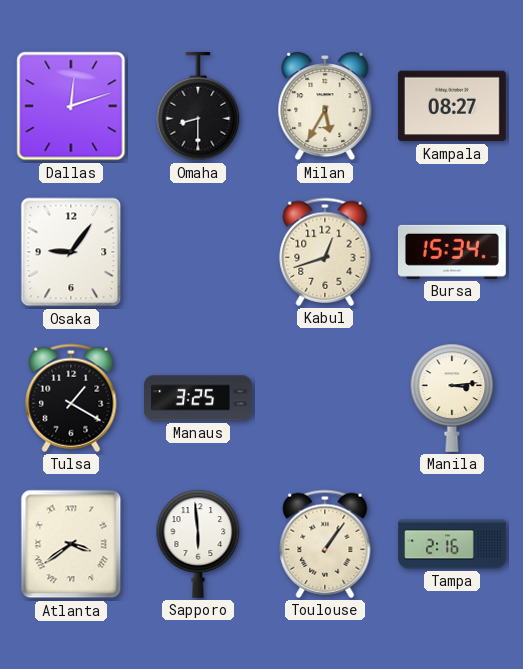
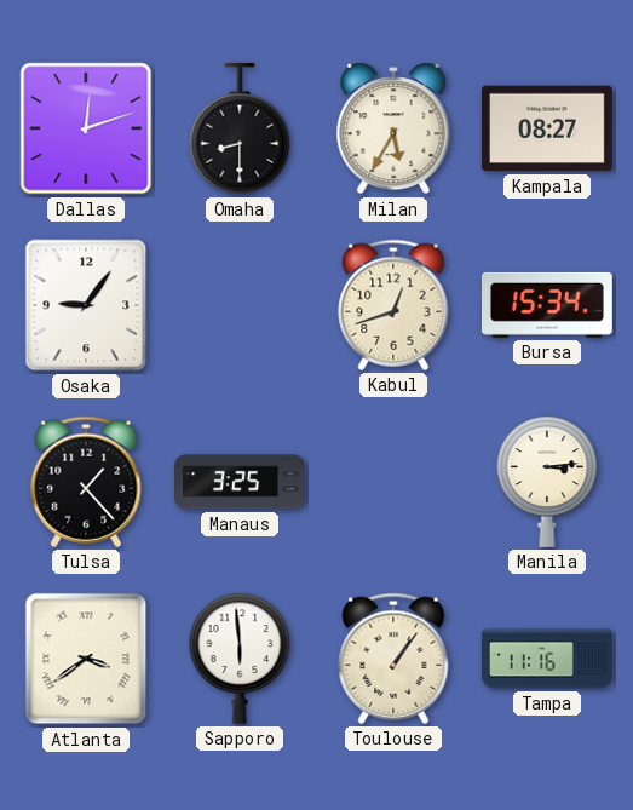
Tulsa: 1:20 -> 1:23 (86, 482)
Tampa: 2:16 -> 11:16 (547, 659)
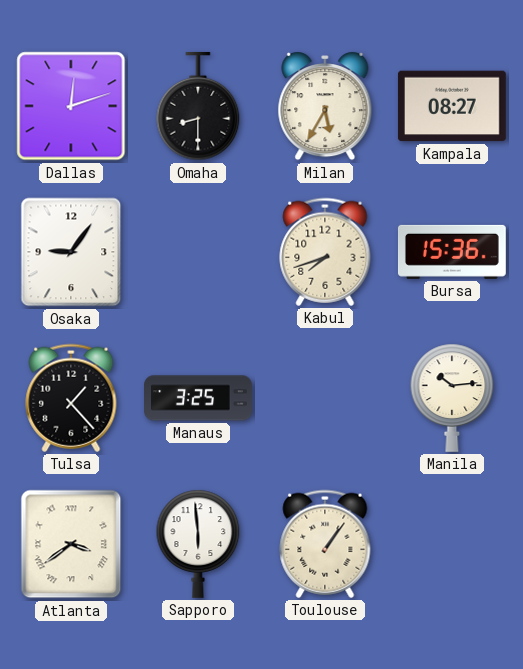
Kabul: 12:42 -> 7:42 (325, 252)
Bursa: 15:34 -> 15:36 (452, 252)
Manila: 3:14 -> 10:14 (452, 398)
Tampa: 11:16 -> none (547, 659)
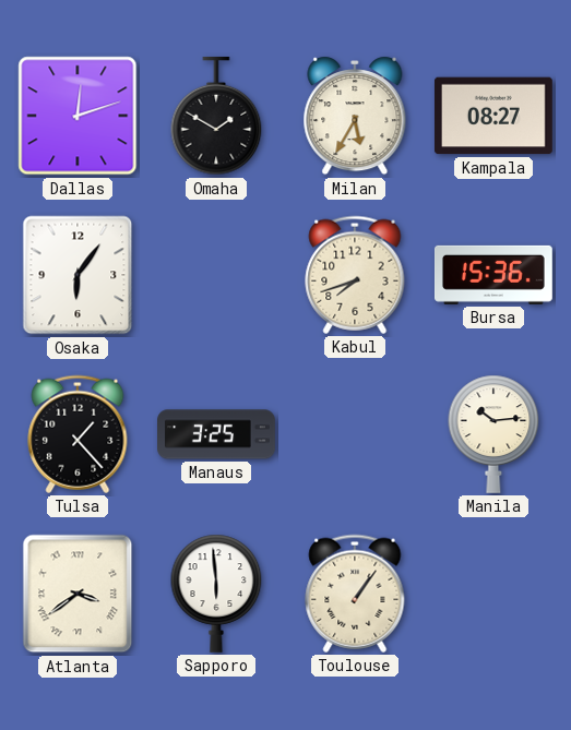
Omaha: 8:30 -> 1:50 (216, 117)
Osaka: 9:06 -> 6:06 (78, 275)
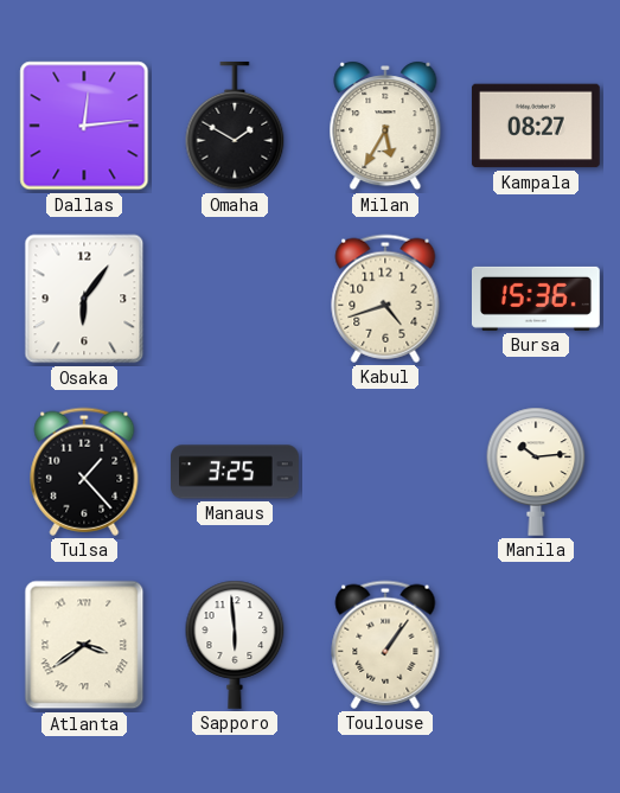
Dallas: 12:12 -> 12:14 (84, 126)
Kabul: 7:42 -> 4:42 (385, 299)
